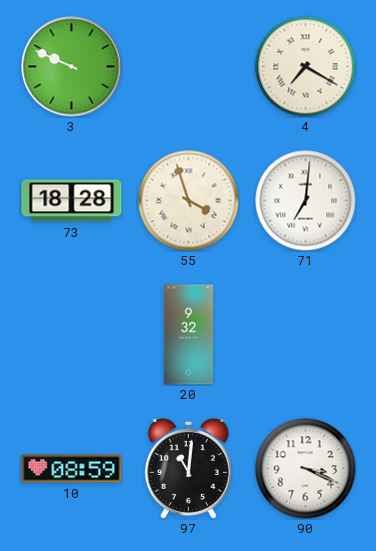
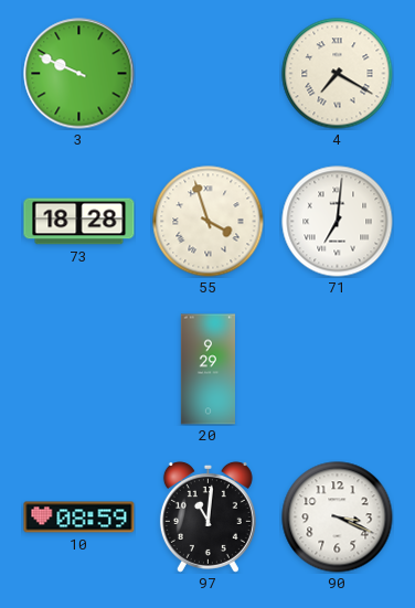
20: 9:32 -> 9:29 (208, 370)
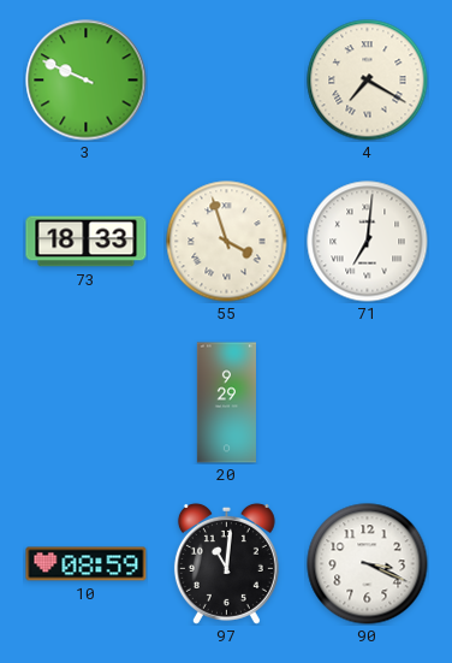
73: 18:28 -> 18:33 (87, 242)
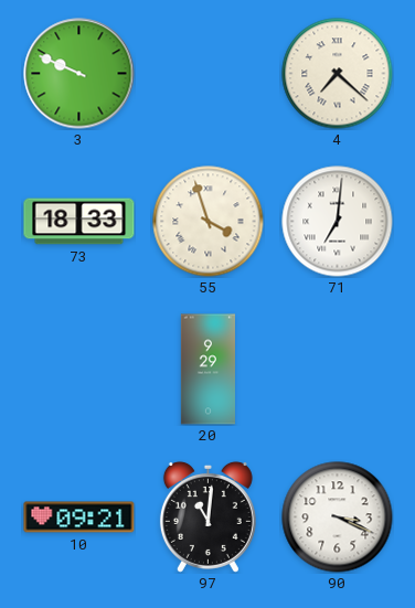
4: 7:20 -> 7:22 (338, 74)
10: 08:59 -> 09:21 (79, 518)
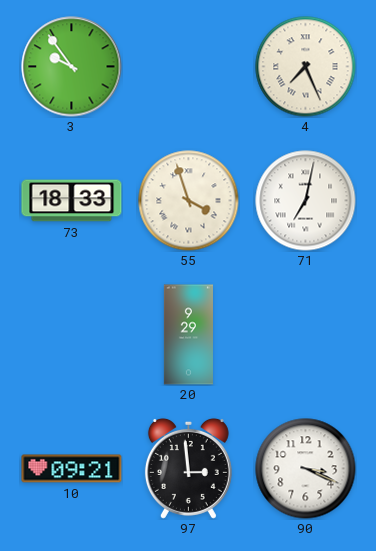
3: 9:49 -> 9:54 (72, 67)
4: 7:22 -> 7:26 (306, 67)
71: 7:01 -> 7:02 (306, 201)
97: 11:01 -> 2:59 (188, 468)
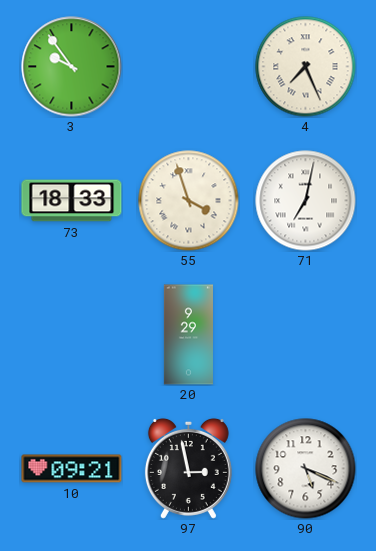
97: 2:59 -> 2:58 (188, 468)
90: 3:19 -> 5:19 (306, 469)
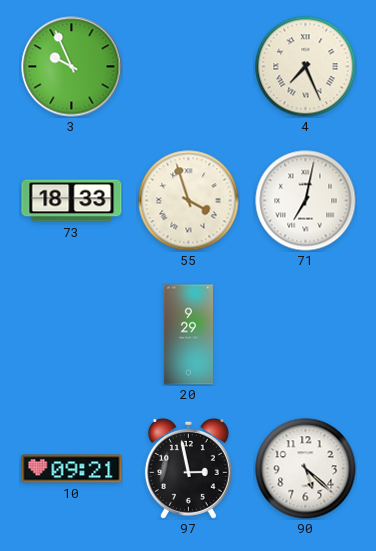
3: 9:54 -> 9:56 (72, 67)
90: 5:19 -> 5:22 (306, 469)
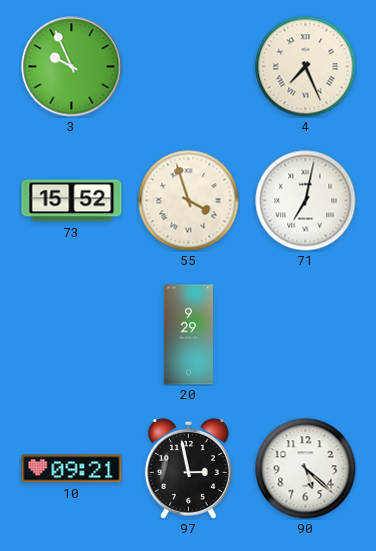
73: 18:33 -> 15:52 (72, 201)
